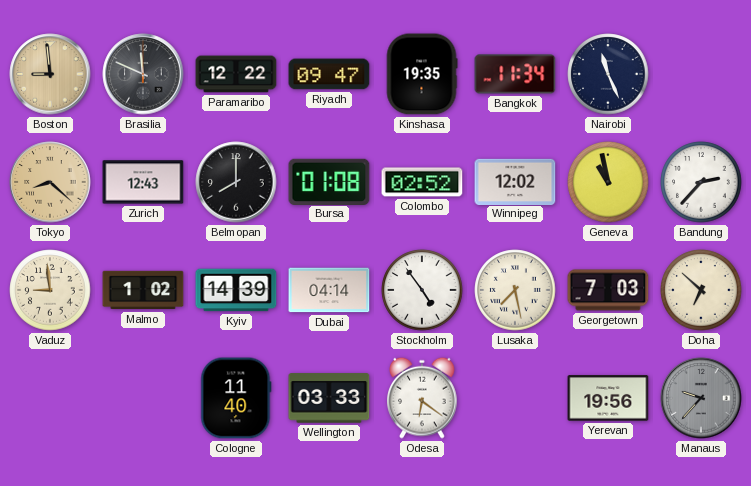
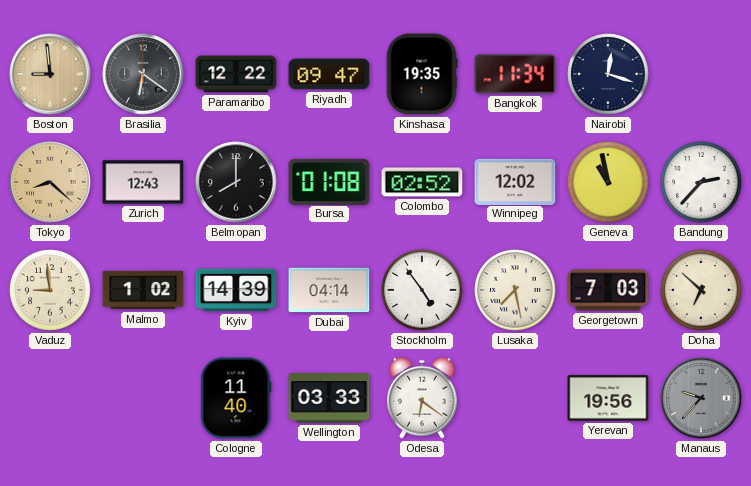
Brasilia: 11:49 -> 6:21 (143, 74)
Nairobi: 11:26 -> 12:18 (608, 74)
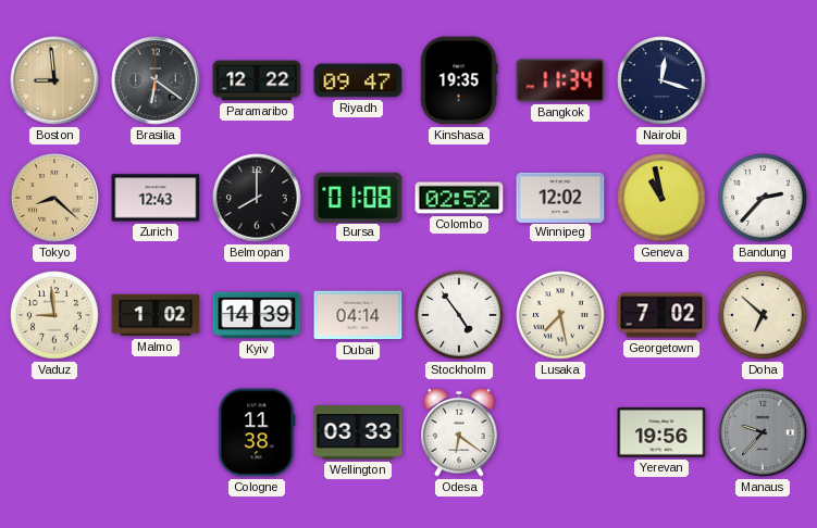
Georgetown: 7:03 -> 7:02 (661, 315)
Cologne: 11:40 -> 11:38 (257, 432)
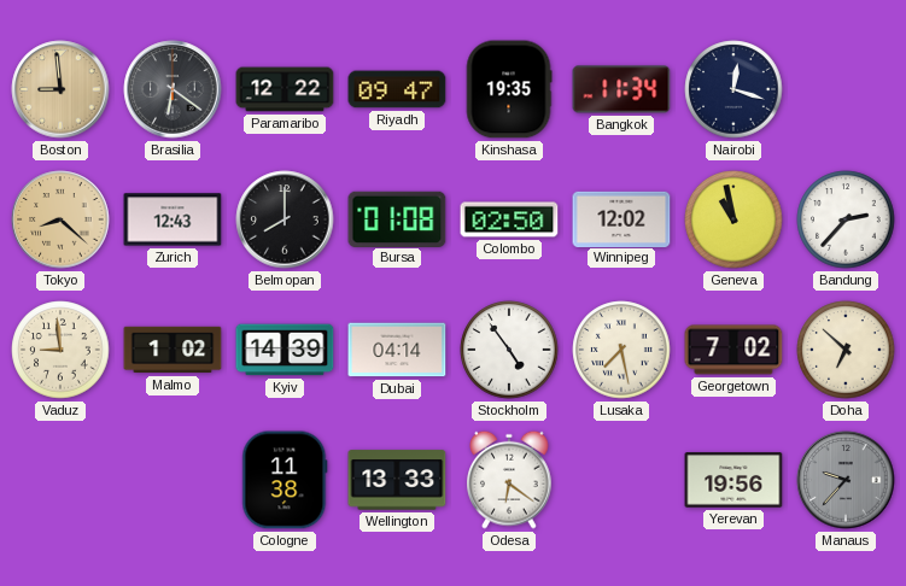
Colombo: 02:52 -> 02:50 (509, 219)
Wellington: 03:33 -> 13:33 (397, 480)
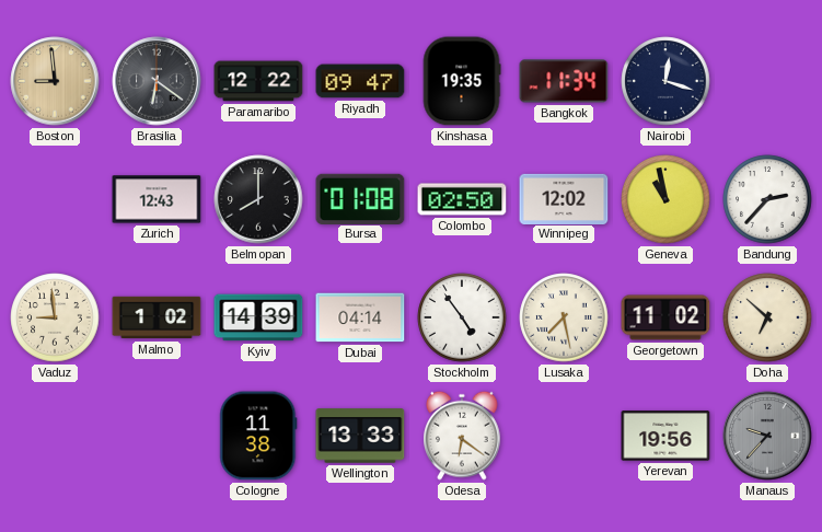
Tokyo: 8:22 -> none (60, 219)
Georgetown: 7:02 -> 11:02 (665, 317)
